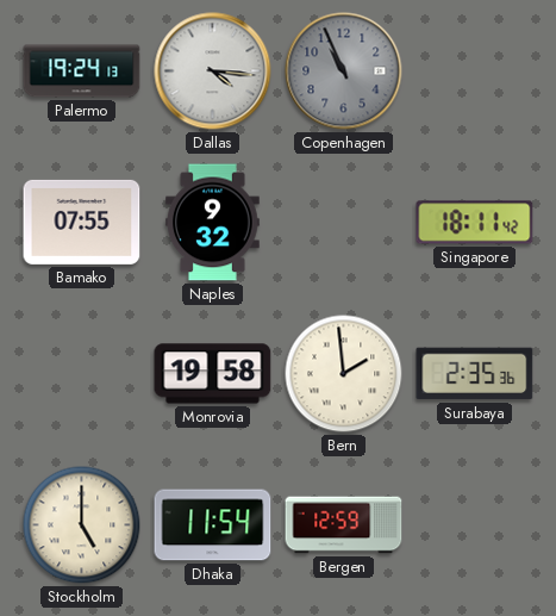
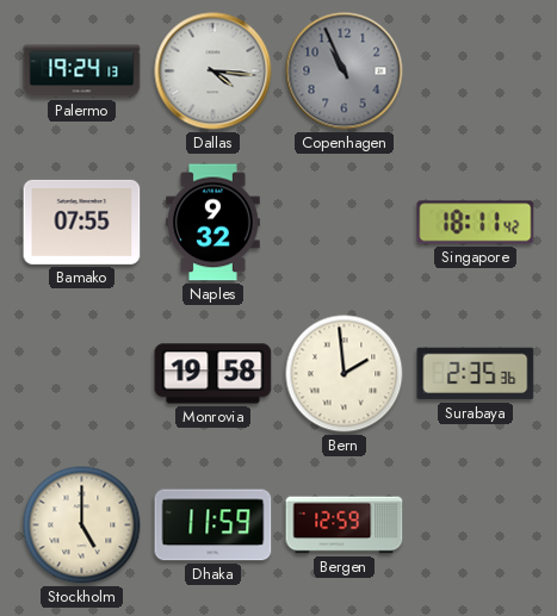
Dhaka: 11:54 -> 11:59 (213, 525)
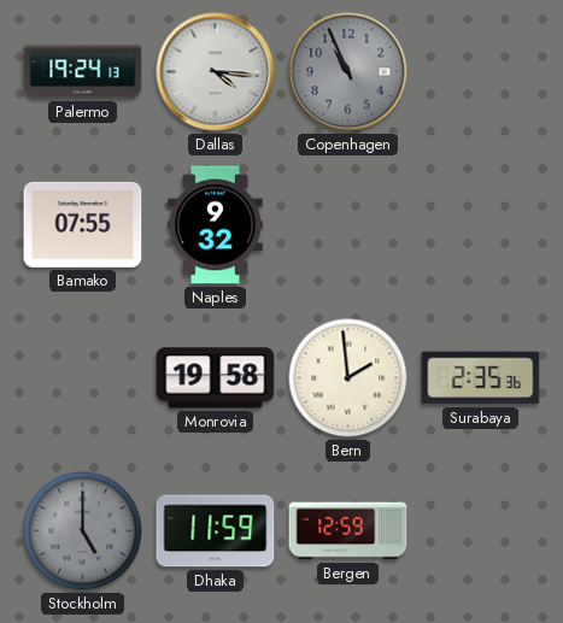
Singapore: 18:11 -> none (476, 223)
Stockholm dial: cream -> grey (83, 531)
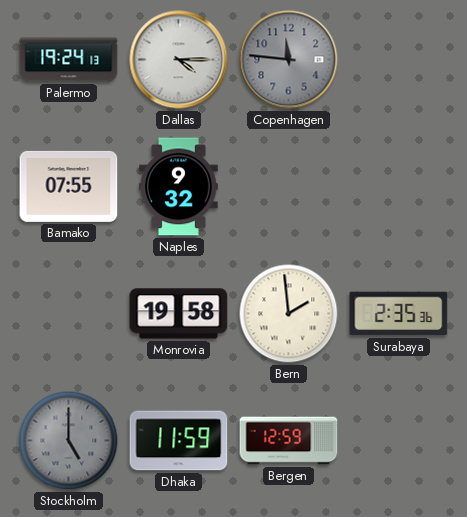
Dallas: 4:16 -> 4:15 (179, 60)
Copenhagen: 10:56 -> 11:46 (289, 60)
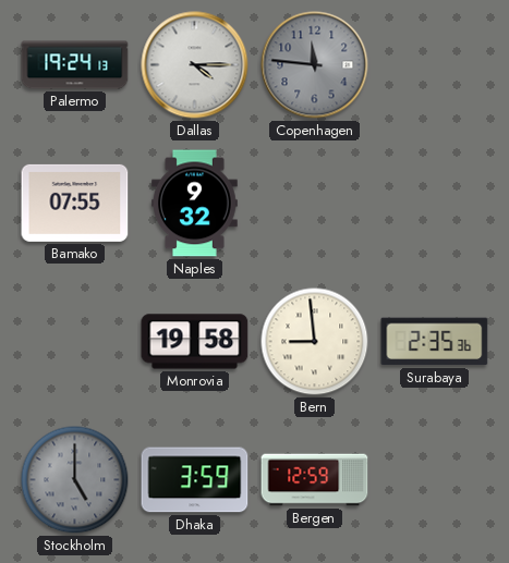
Bern: 1:59 -> 8:59 (315, 342)
Dhaka: 11:59 -> 3:59 (195, 480)
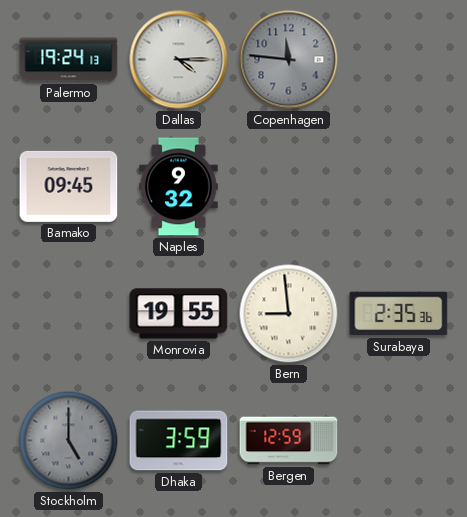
Bamako: 07:55 -> 09:45 (69, 186)
Monrovia: 19:58 -> 19:55 (179, 314)
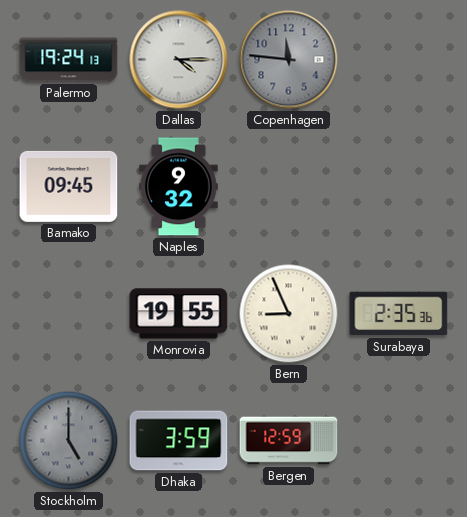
Bern: 8:59 -> 8:56 (289, 314)
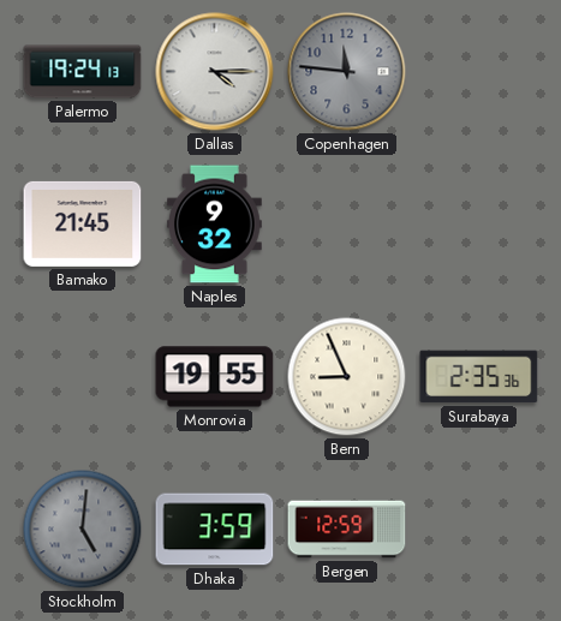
Bamako: 09:45 -> 21:45 (83, 223)
Stockholm: 5:00 -> 5:01 (83, 530)
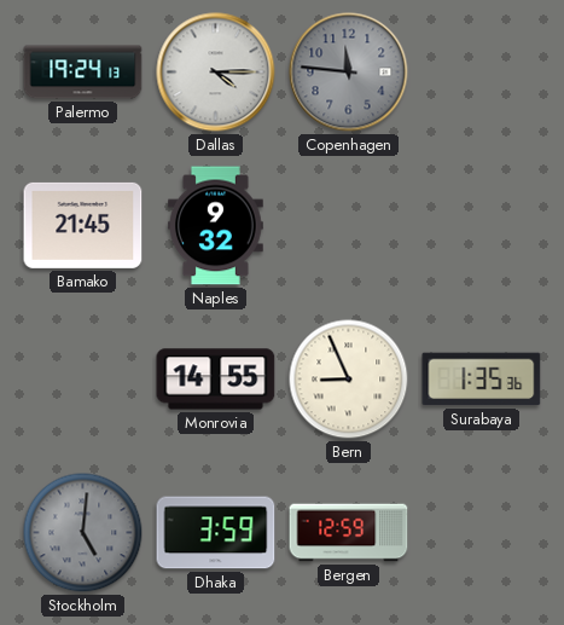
Monrovia: 19:55 -> 14:55 (216, 380)
Surabaya: 2:35 -> 1:35 (482, 380)
